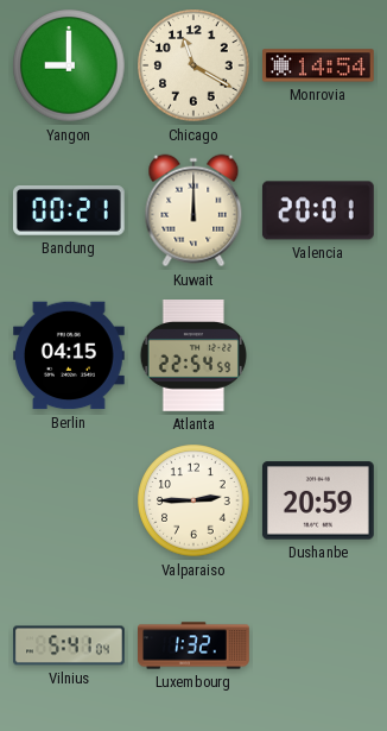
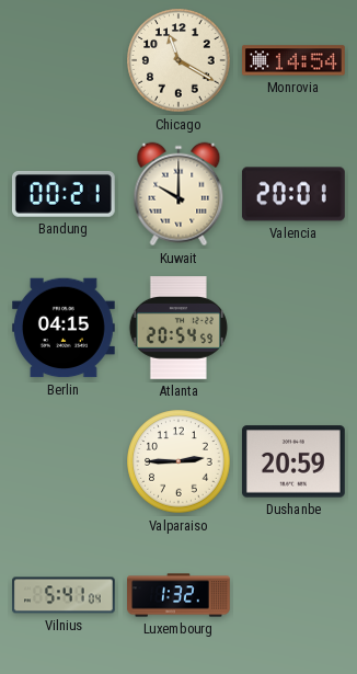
Yangon: 9:00 -> none (69, 65)
Kuwait: 12:00 -> 10:00 (178, 194)
Atlanta: 22:54 -> 20:54 (178, 329)
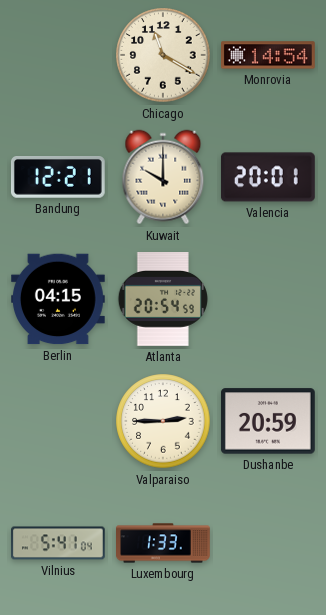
Bandung: 00:21 -> 12:21 (58, 178)
Luxembourg: 1:32 -> 1:33 (163, 543)
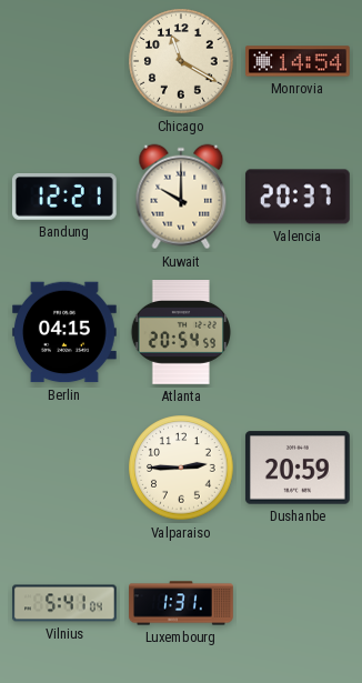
Valencia: 20:01 -> 20:37 (298, 197)
Luxembourg: 1:33 -> 1:31 (181, 603)
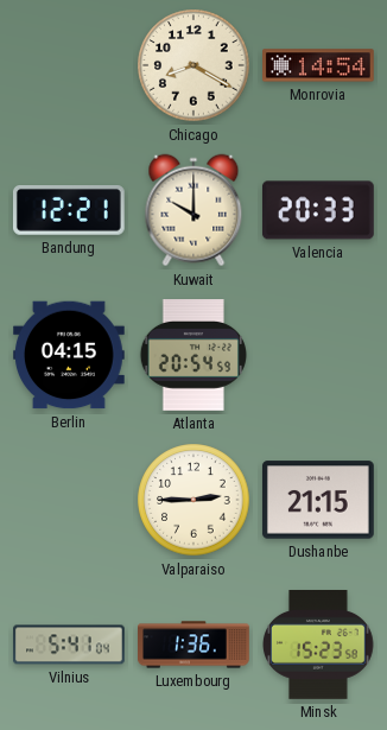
Chicago: 11:20 -> 8:20 (193, 65)
Valencia: 20:37 -> 20:33 (318, 210)
Dushanbe: 20:59 -> 21:15 (318, 500)
Luxembourg: 1:31 -> 1:36 (193, 645)
Minsk: none -> 15:23 (319, 646)
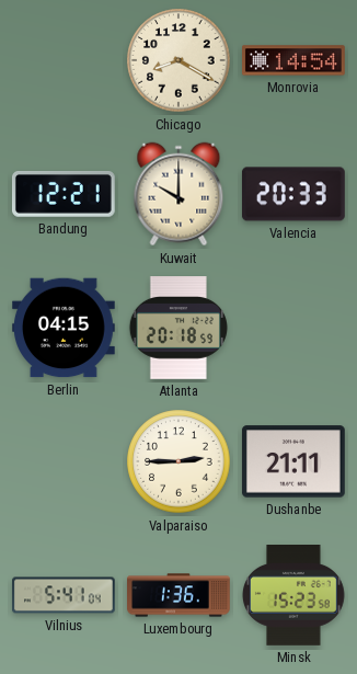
Atlanta: 20:54 -> 20:18 (178, 329)
Dushanbe: 21:15 -> 21:11 (293, 461)
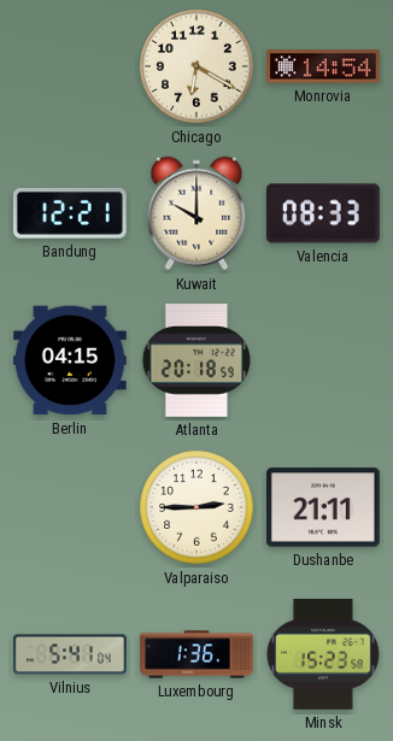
Chicago: 8:20 -> 6:20 (196, 66)
Valencia: 20:33 -> 08:33 (323, 213)
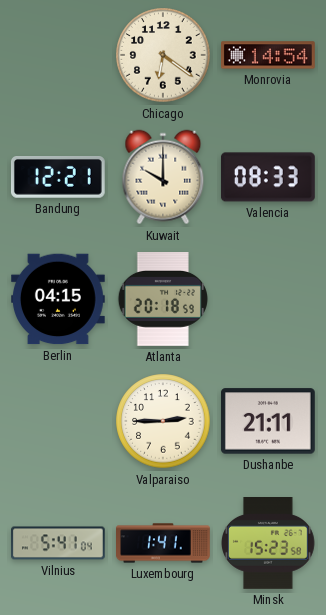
Chicago: 6:20 -> 6:21 (163, 55)
Luxembourg: 1:36 -> 1:41 (163, 543)
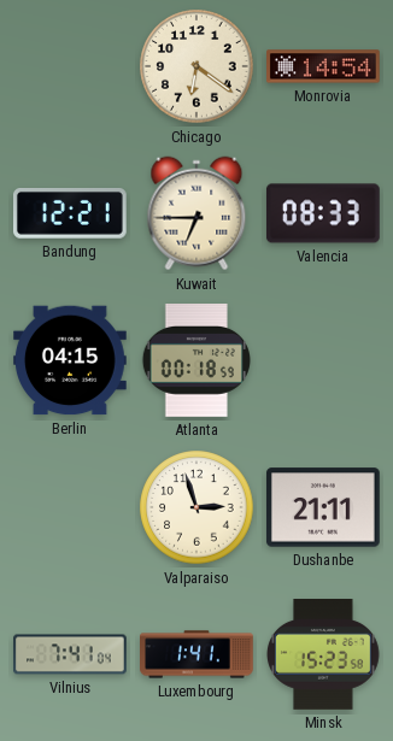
Kuwait: 10:00 -> 6:45 (196, 213)
Atlanta: 20:18 -> 00:18 (196, 361)
Valparaiso: 2:45 -> 2:57 (196, 507)
Vilnius: 5:41 -> 7:41 (71, 654)
